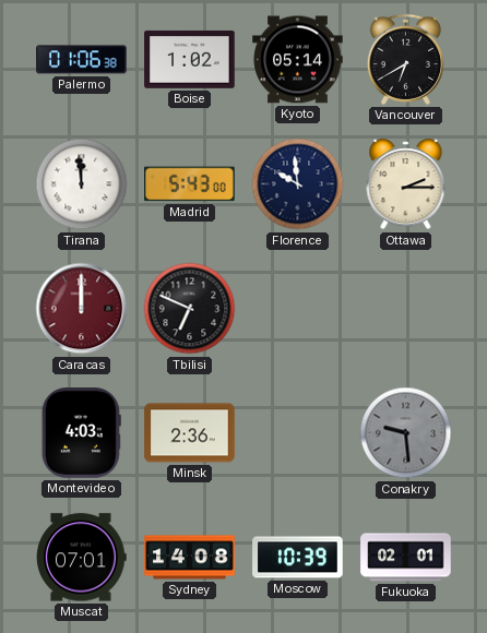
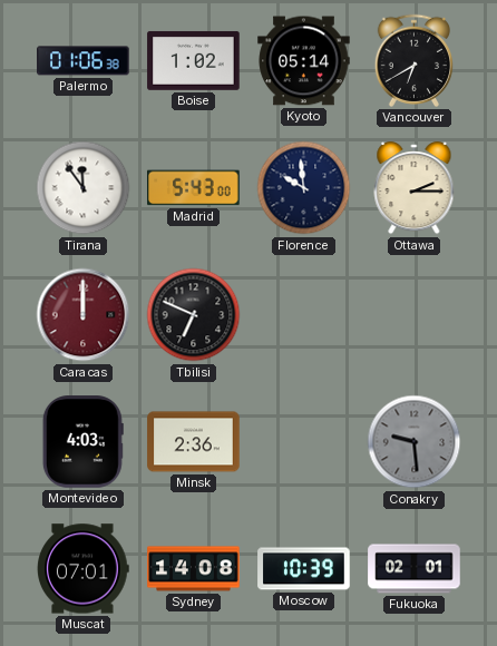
Tirana: 11:59 -> 11:54 (84, 188)
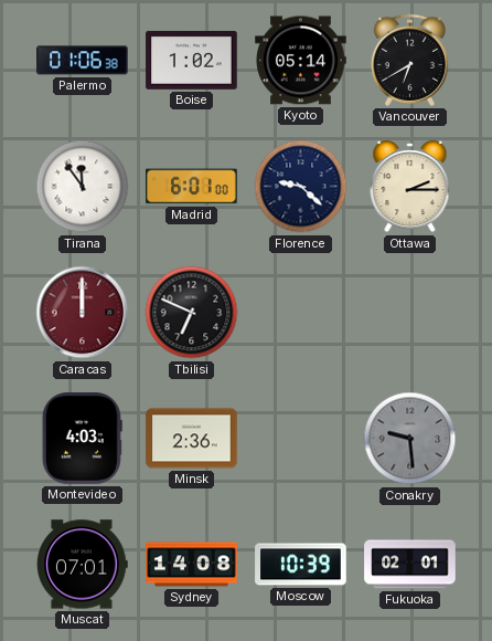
Madrid: 5:43 -> 6:01 (192, 187)
Florence: 9:59 -> 9:22 (301, 187)
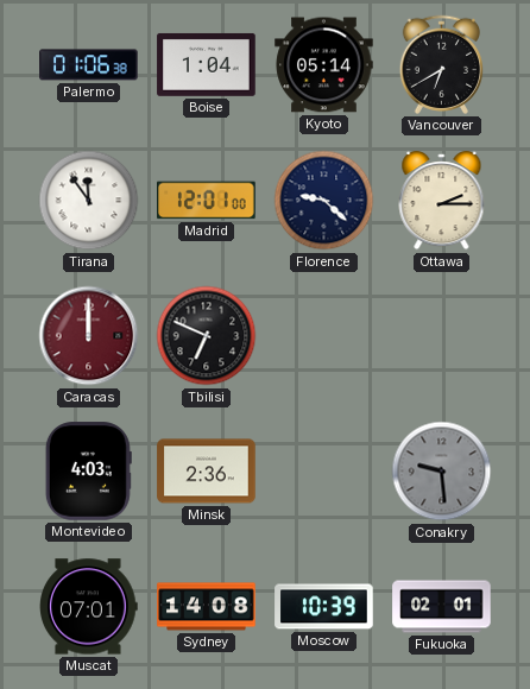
Boise: 1:02 -> 1:04 (207, 65)
Madrid: 6:01 -> 12:01 (207, 201)
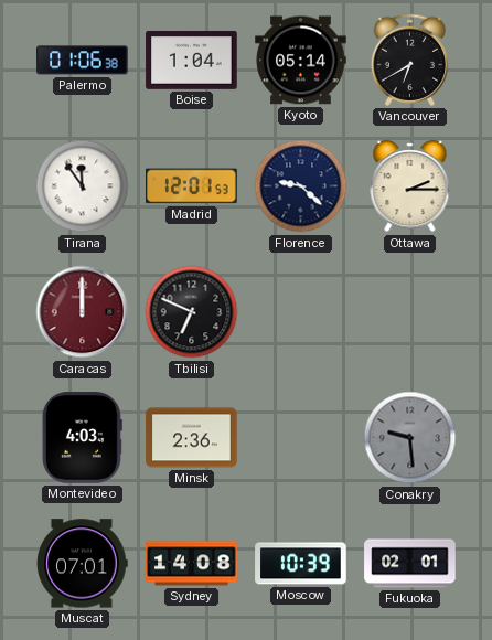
Madrid: 12:01:00 -> 12:01:53 (192, 186)
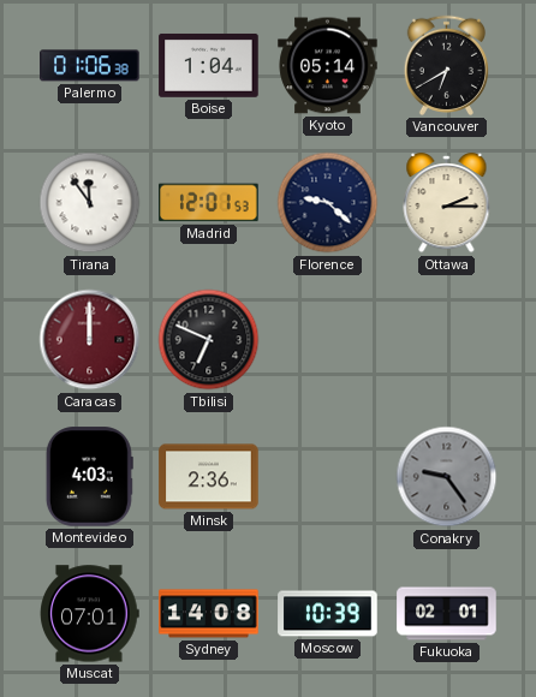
Conakry: 9:29 -> 9:24 (447, 477)
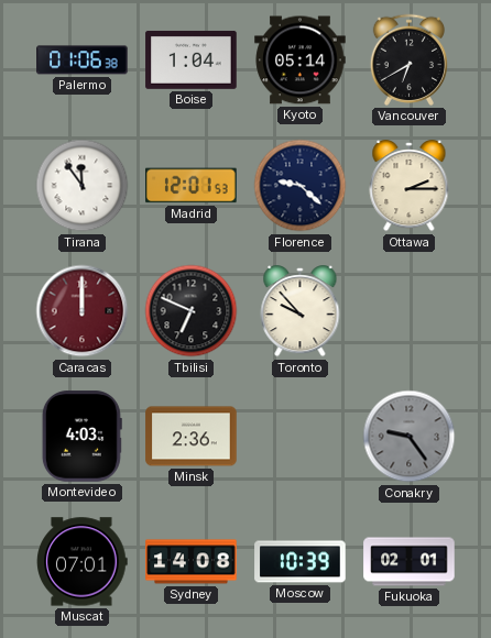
Toronto: none -> 9:53 (301, 311)
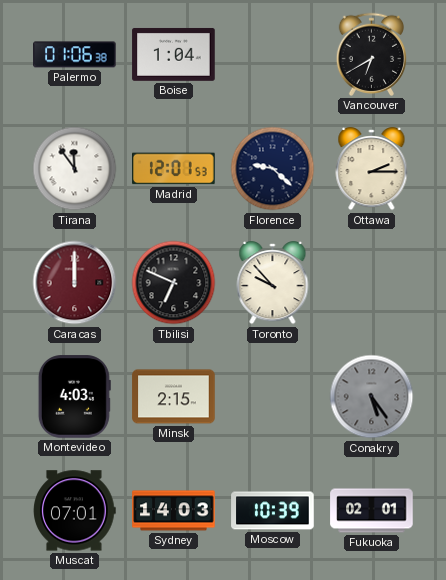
Kyoto: 05:14 -> none (301, 61)
Minsk: 2:36 -> 2:15 (174, 397)
Conakry: 9:24 -> 5:24 (372, 397)
Sydney: 14:08 -> 14:03 (174, 511)
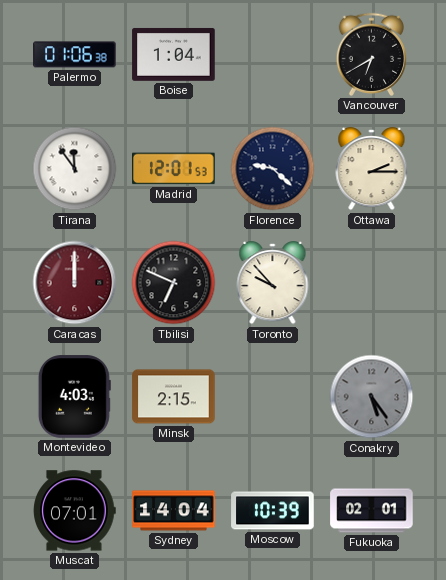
Sydney: 14:03 -> 14:04 (174, 511)
